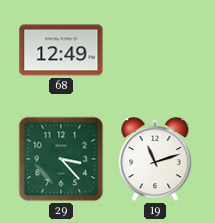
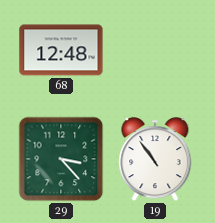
68: 12:49 -> 12:48 (61, 50)
19: 11:12 -> 10:54 (155, 160)
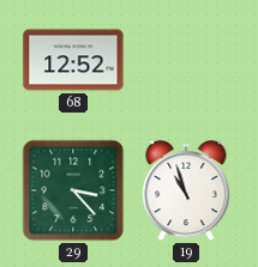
68: 12:48 -> 12:52 (73, 60)
19: 10:54 -> 10:57 (186, 192)
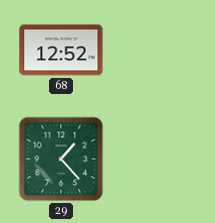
29: 3:23 -> 1:23 (61, 159)
19: 10:57 -> none (186, 192)
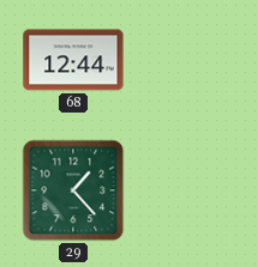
68: 12:52 -> 12:44 (73, 60)
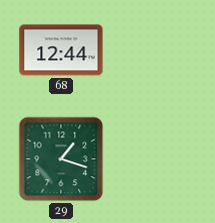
29: 1:23 -> 1:18 (61, 159)
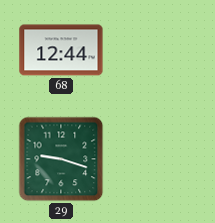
29: 1:18 -> 9:18 (61, 159)
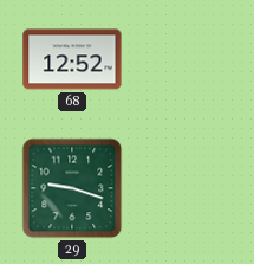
68: 12:44 -> 12:52 (72, 59)
